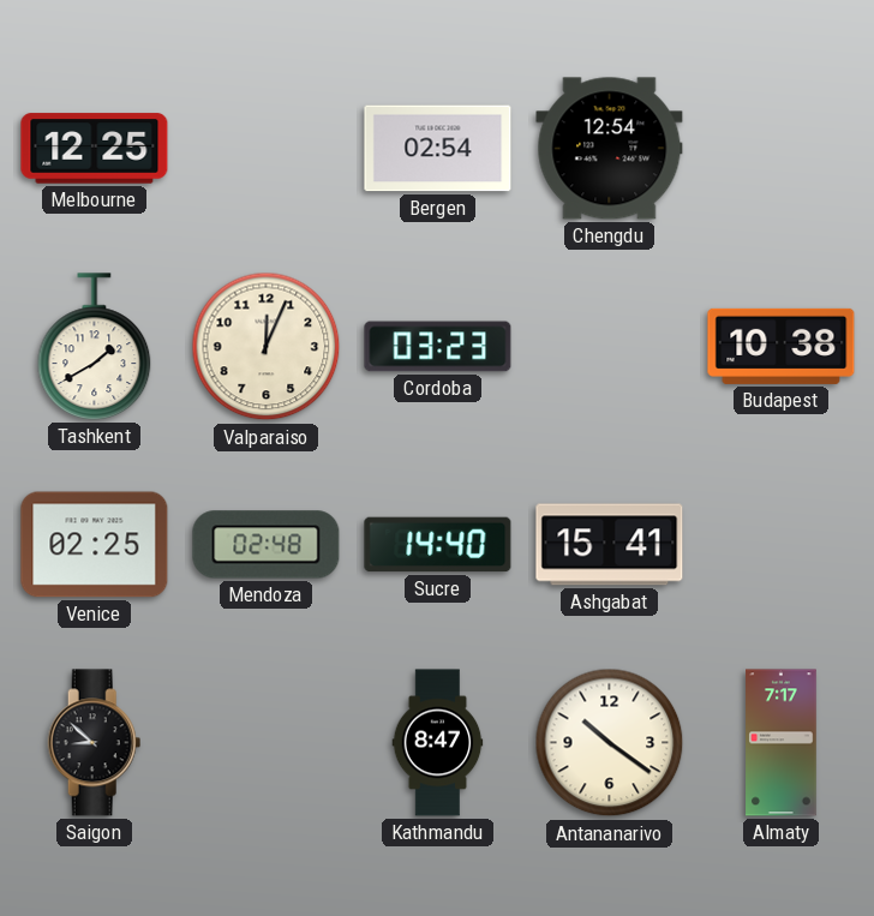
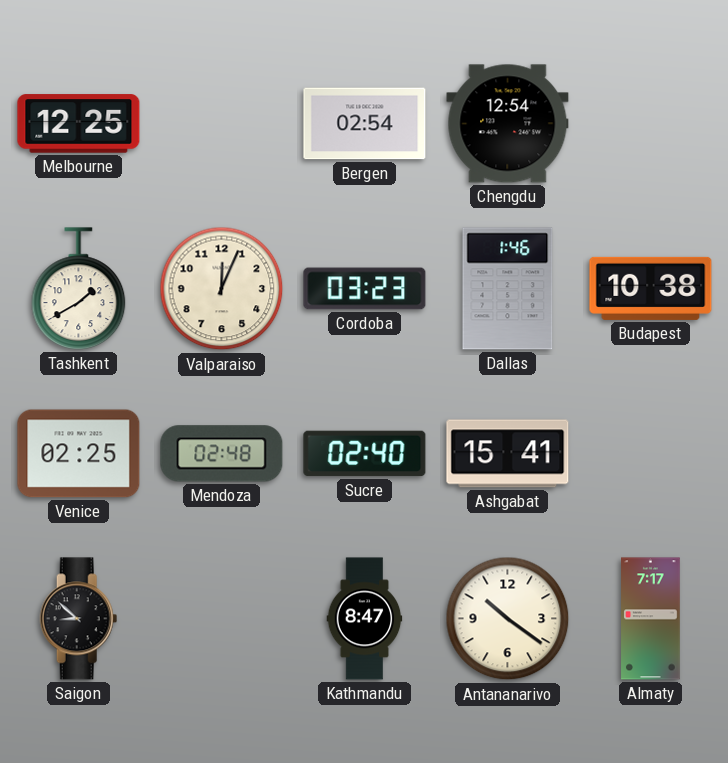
Dallas: none -> 1:46 (508, 289)
Sucre: 14:40 -> 02:40 (365, 454)
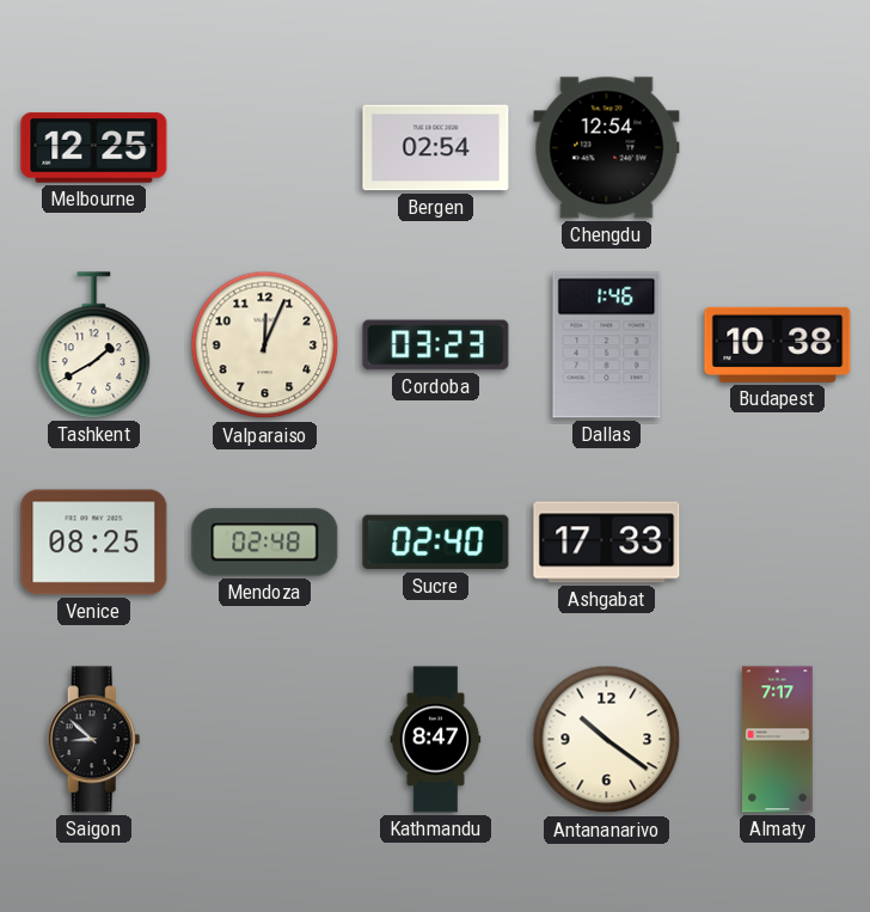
Venice: 02:25 -> 08:25 (94, 543)
Ashgabat: 15:41 -> 17:33 (607, 543)
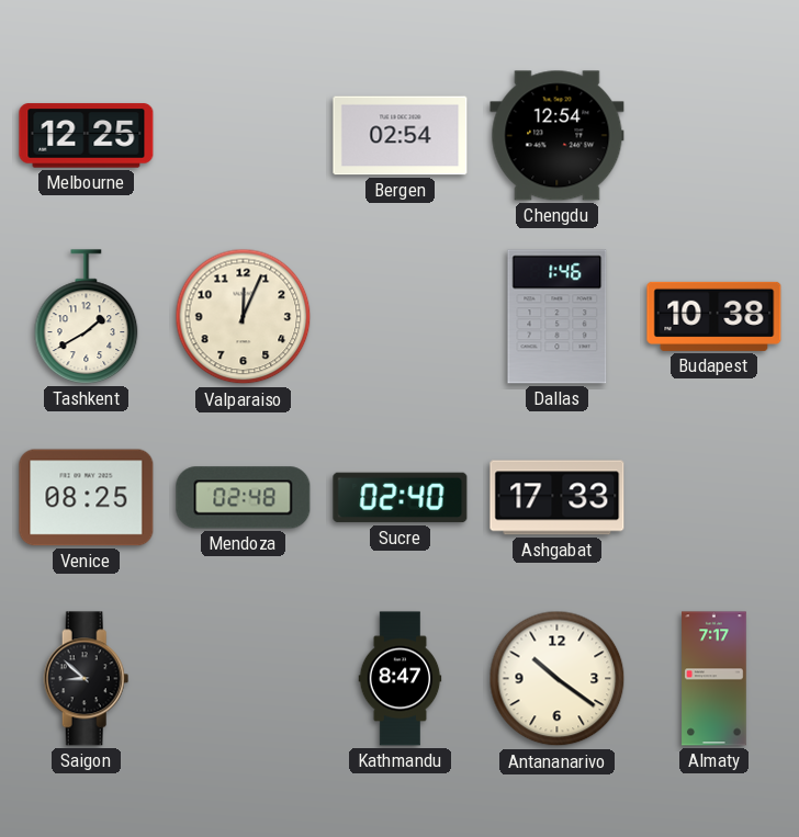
Cordoba: 03:23 -> none (436, 345)
